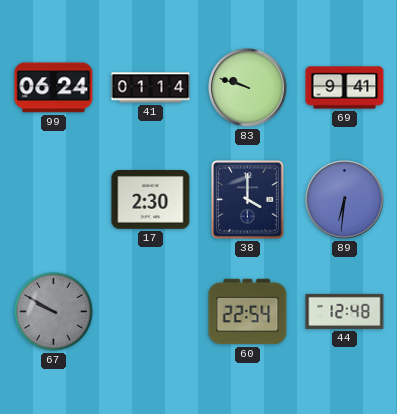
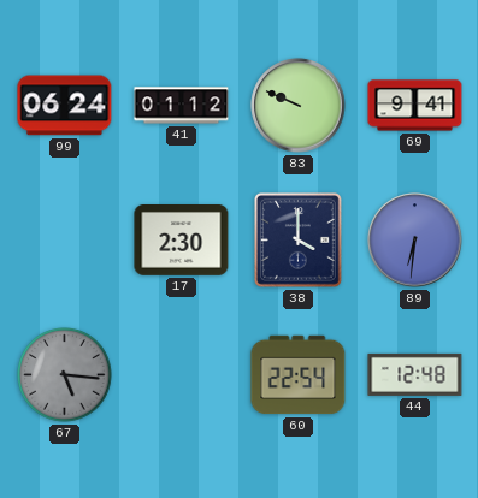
41: 01:14 -> 01:12 (182, 106)
83: 9:48 -> 9:49 (299, 106)
67: 9:50 -> 5:16 (65, 375)
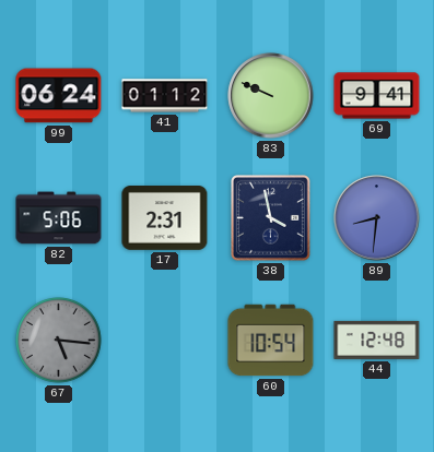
82: none -> 5:06 (59, 218)
17: 2:30 -> 2:31 (165, 218)
38: 4:00 -> 3:58 (271, 218)
89: 6:31 -> 8:31 (377, 218)
60: 22:54 -> 10:54 (271, 341)
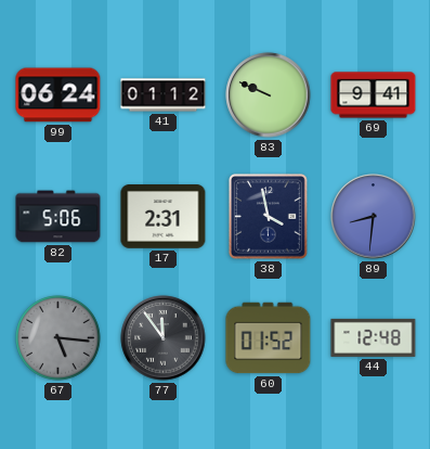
77: none -> 11:54 (164, 338)
60: 10:54 -> 01:52 (269, 338)
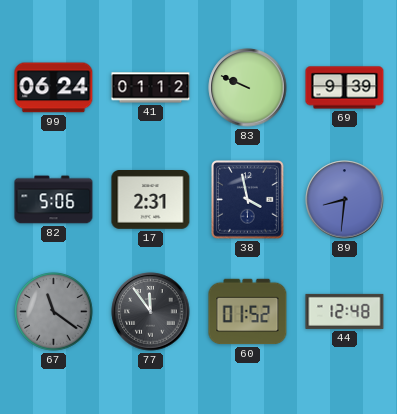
69: 9:41 -> 9:39 (345, 88)
67: 5:16 -> 11:21 (54, 312)
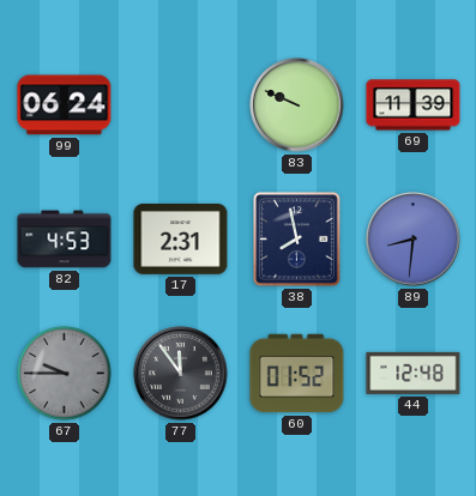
41: 01:12 -> none (151, 88)
69: 9:39 -> 11:39 (414, 105)
82: 5:06 -> 4:53 (65, 240)
38: 3:58 -> 7:58 (297, 240)
67: 11:21 -> 9:45 (65, 374)
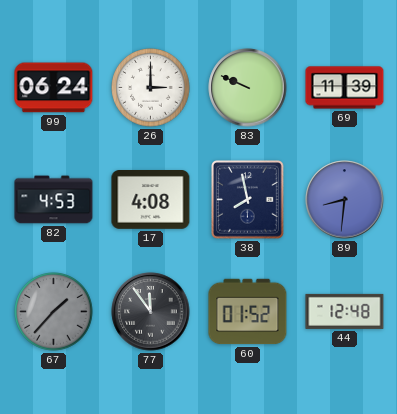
26: none -> 3:00 (151, 88)
17: 2:31 -> 4:08 (151, 200)
67: 9:45 -> 1:37 (54, 312)
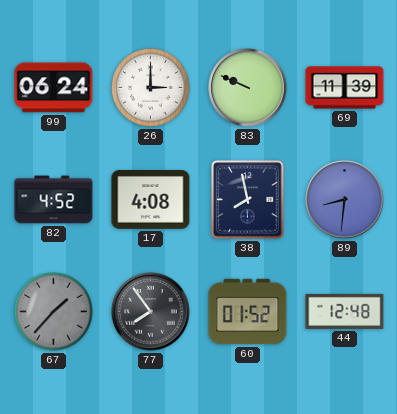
82: 4:53 -> 4:52 (54, 200)
77: 11:54 -> 7:54 (151, 312)
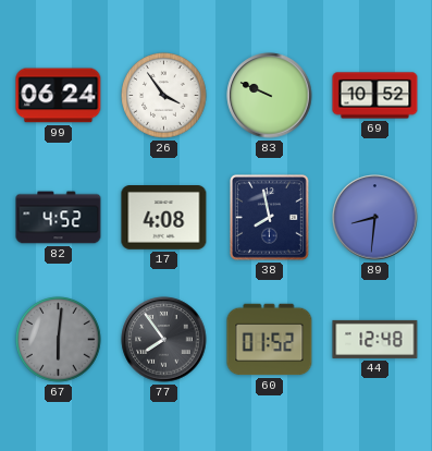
26: 3:00 -> 3:54 (164, 96)
69: 11:39 -> 10:52 (375, 96)
67: 1:37 -> 6:01 (59, 340)
